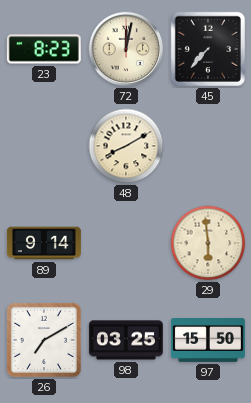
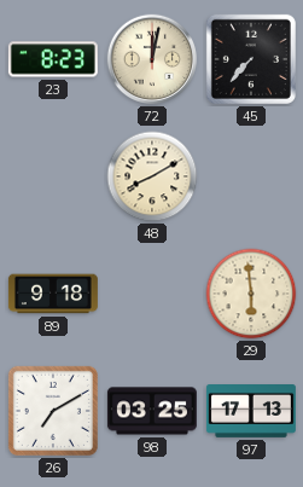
89: 9:14 -> 9:18 (53, 294)
97: 15:50 -> 17:13 (251, 412)
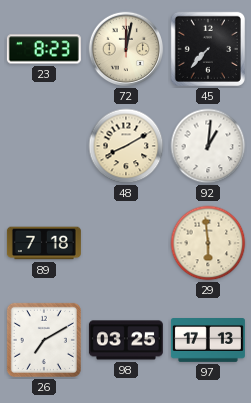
92: none -> 1:01 (208, 146)
89: 9:18 -> 7:18 (44, 243)
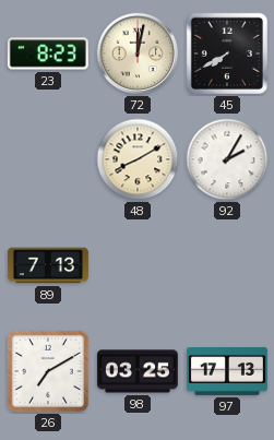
45: 7:37 -> 7:40 (227, 53)
92: 1:01 -> 2:05 (227, 159)
89: 7:18 -> 7:13 (48, 265)
29: 5:59 -> none (208, 243)
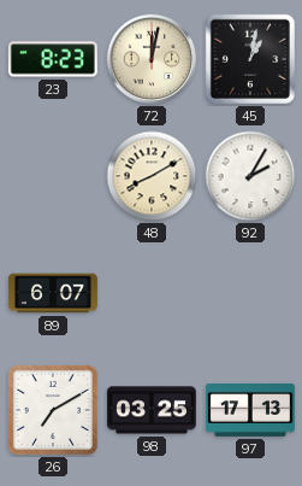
45: 7:40 -> 1:02 (250, 59)
89: 7:13 -> 6:07 (53, 293)
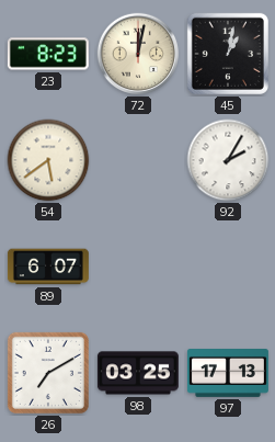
54: none -> 5:39 (48, 160)
48: 8:10 -> none (152, 176)
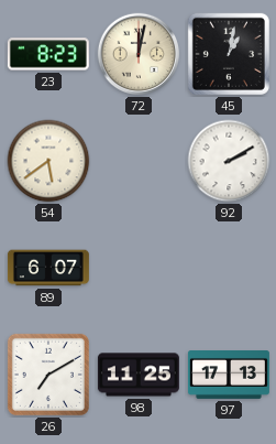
92: 2:05 -> 2:10 (229, 161)
98: 03:25 -> 11:25 (139, 375)
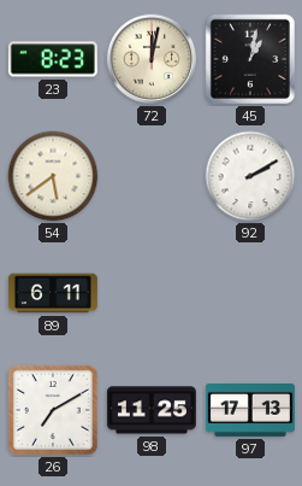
89: 6:07 -> 6:11 (53, 293)
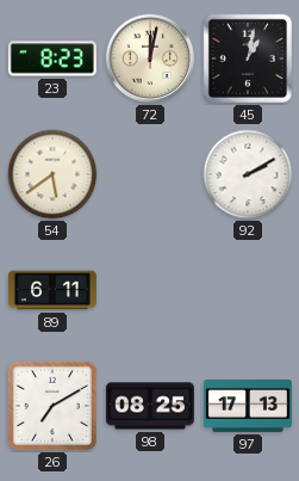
98: 11:25 -> 08:25 (150, 406)
